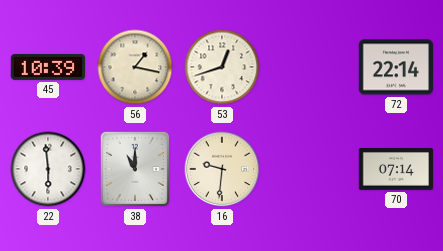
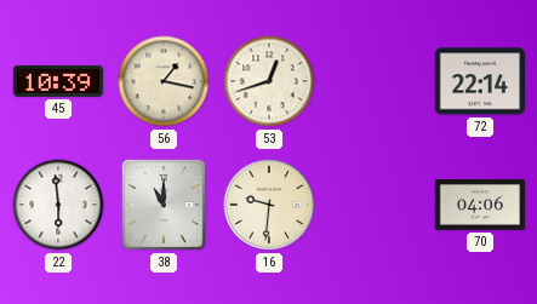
70: 07:14 -> 04:06 (479, 206)
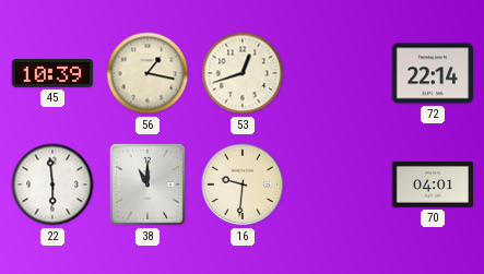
70: 04:06 -> 04:01 (432, 186)
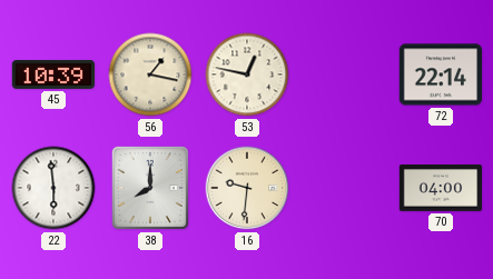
53: 12:42 -> 12:47 (247, 74)
38: 11:00 -> 8:00 (150, 188)
70: 04:01 -> 04:00 (440, 189)
